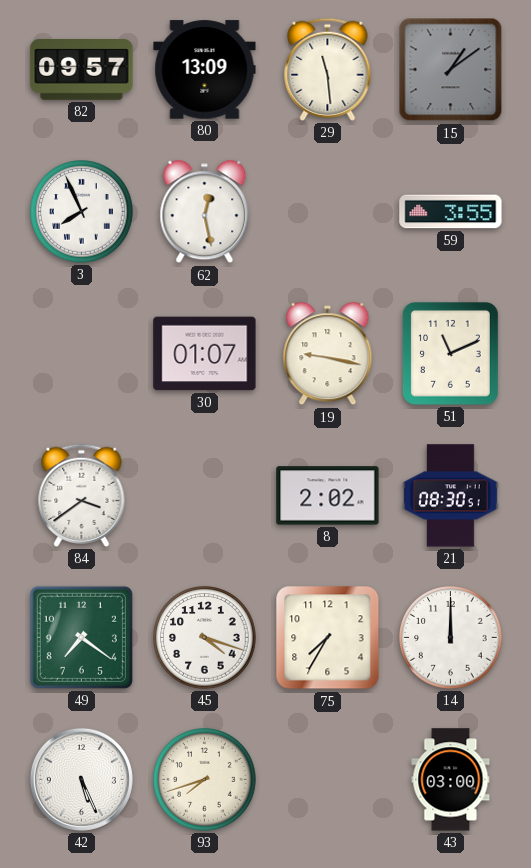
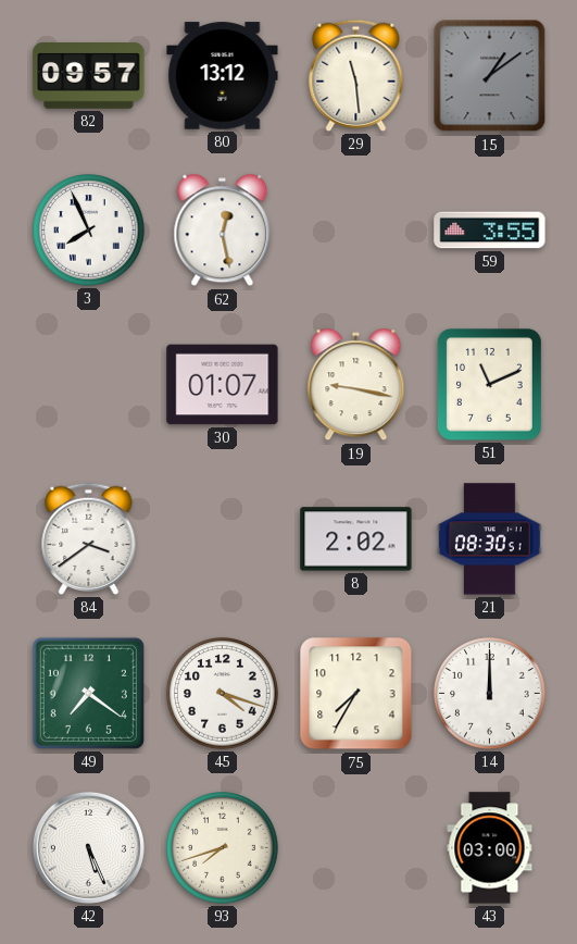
80: 13:09 -> 13:12 (223, 76)
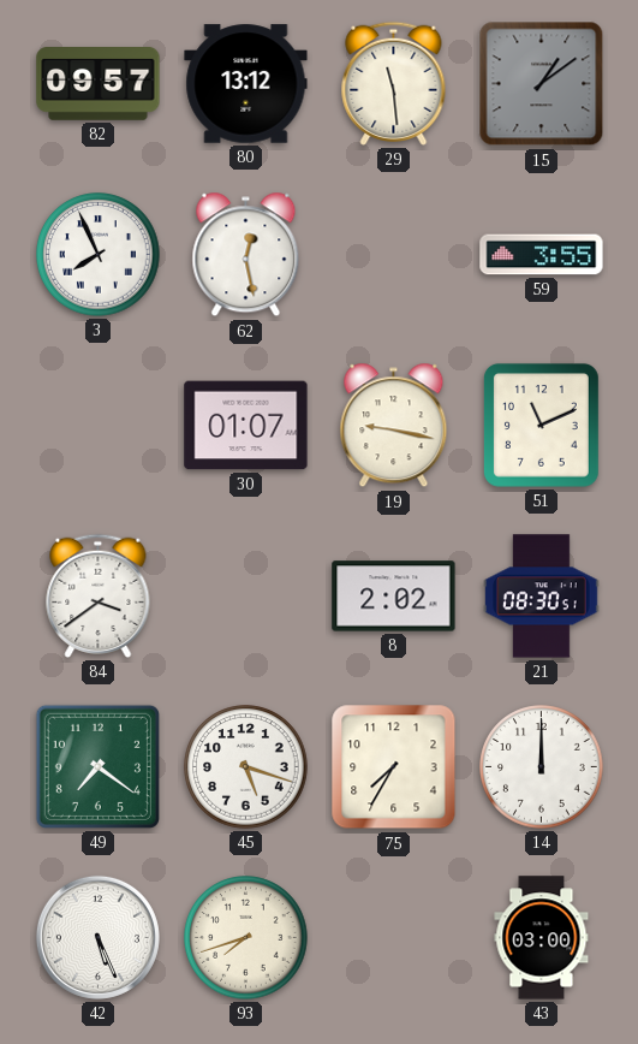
45: 4:18 -> 5:18 (246, 767)
